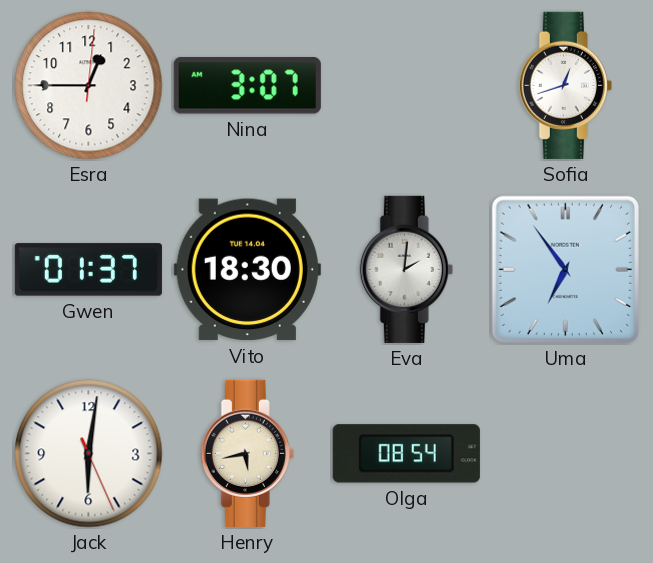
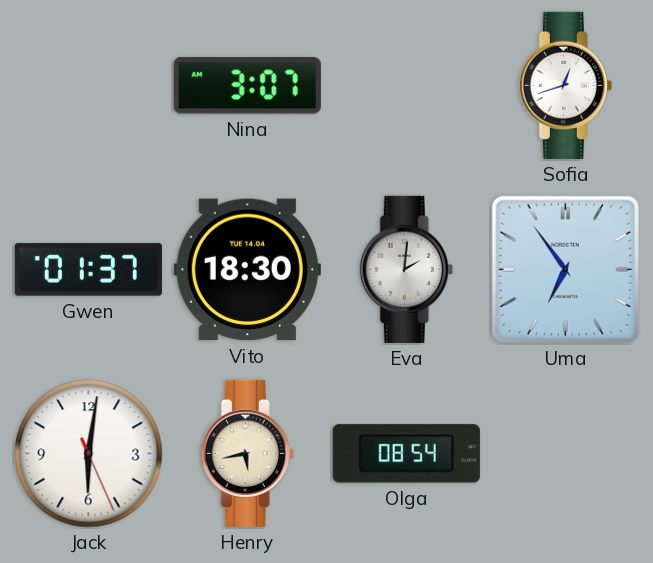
Esra: 12:45 -> none (89, 86)
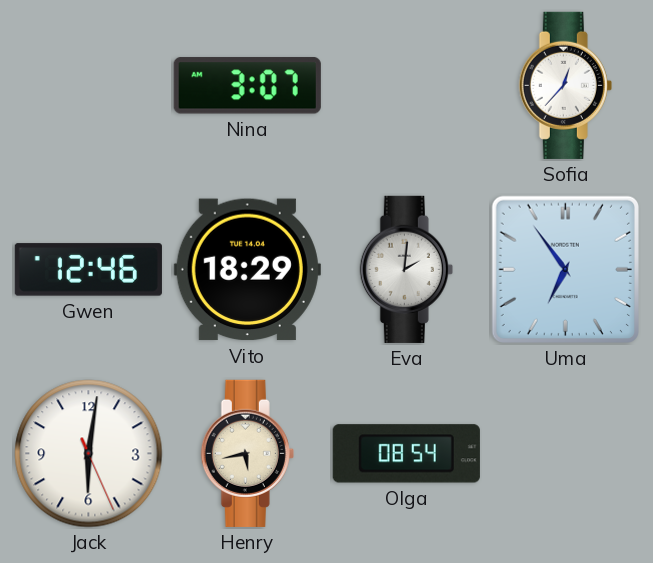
Sofia: 12:42 -> 12:37 (565, 85)
Gwen: 01:37 -> 12:46 (88, 270)
Vito: 18:30 -> 18:29 (247, 270)
